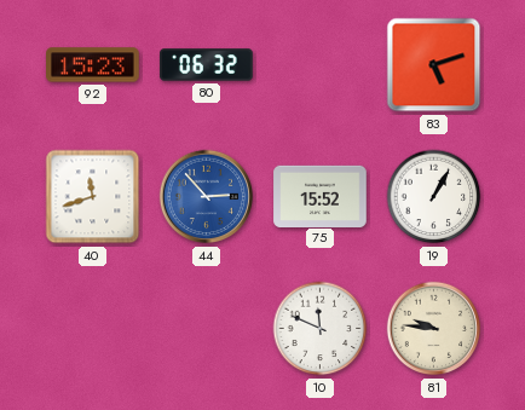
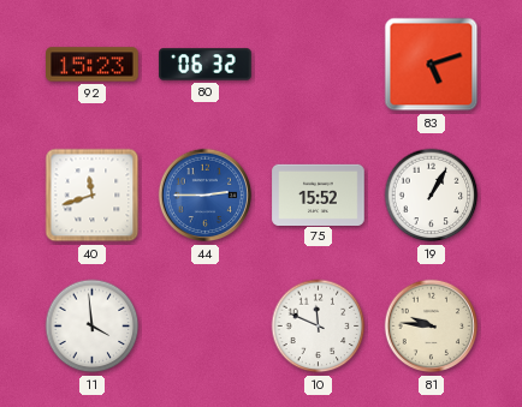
44: 2:53 -> 2:45 (206, 196)
11: none -> 3:59 (93, 327)
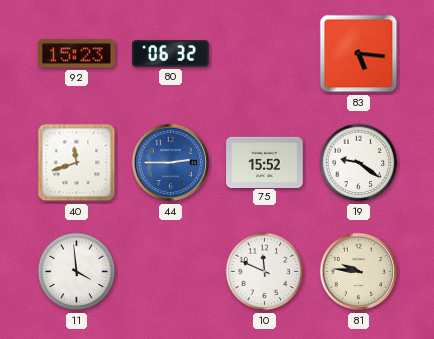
83: 5:12 -> 5:16 (359, 54)
19: 1:05 -> 9:21 (359, 163)
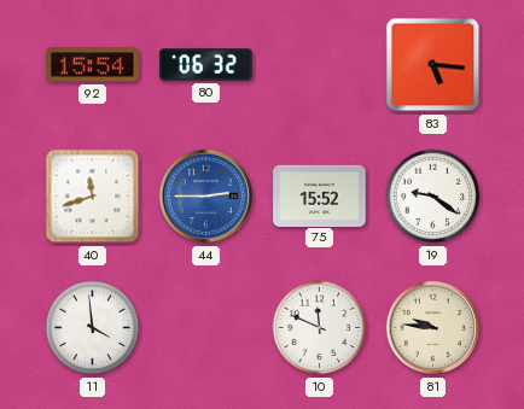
92: 15:23 -> 15:54 (93, 65)
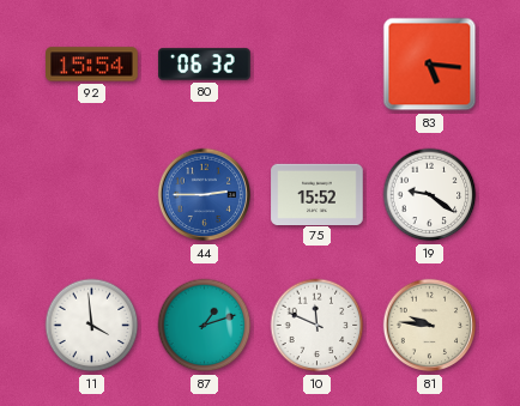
40: 11:42 -> none (93, 197)
87: none -> 1:12 (205, 326)
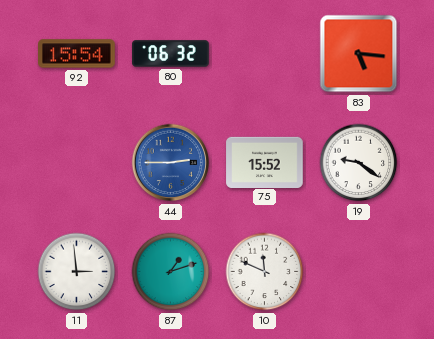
11: 3:59 -> 2:59 (77, 272)
81: 9:46 -> none (430, 326)
